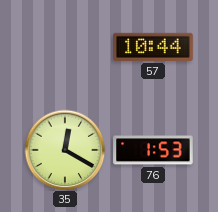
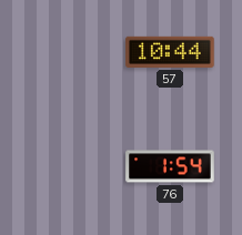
35: 12:20 -> none (65, 150)
76: 1:53 -> 1:54 (170, 166)
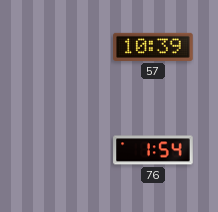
57: 10:44 -> 10:39 (153, 47)
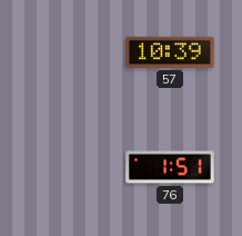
76: 1:54 -> 1:51 (170, 167)
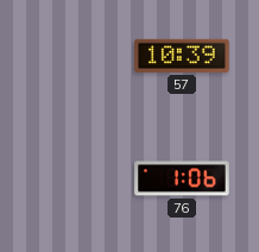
76: 1:51 -> 1:06 (182, 178)
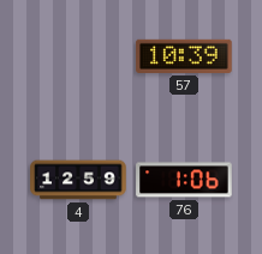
4: none -> 12:59 (78, 180)
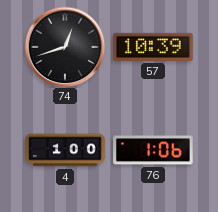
74: none -> 12:42 (65, 47)
4: 12:59 -> 1:00 (65, 150)
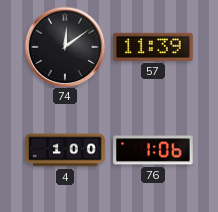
74: 12:42 -> 12:09 (65, 47)
57: 10:39 -> 11:39 (153, 47)
